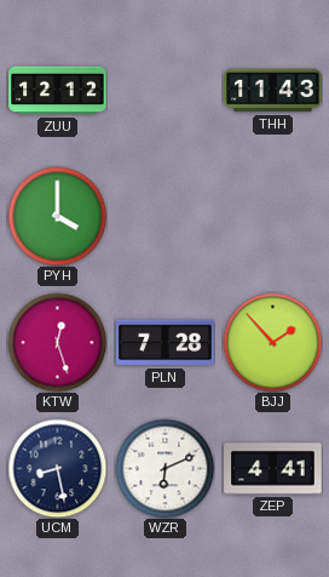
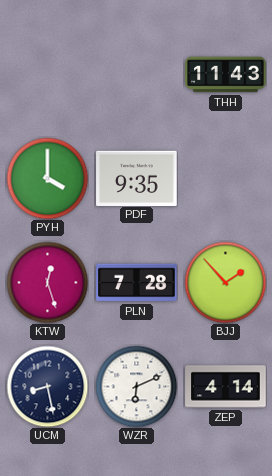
ZUU: 12:12 -> none (58, 91)
PDF: none -> 9:35 (137, 178)
ZEP: 4:41 -> 4:14 (226, 387)
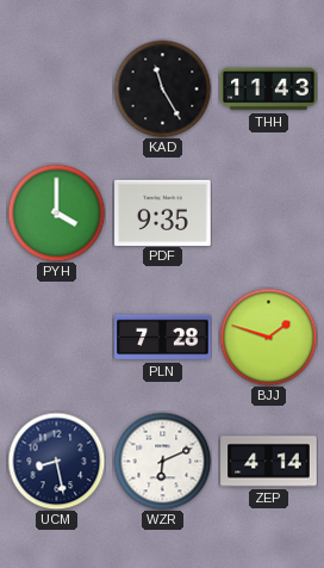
KAD: none -> 11:25 (162, 88)
KTW: 12:27 -> none (47, 282)
BJJ: 1:53 -> 1:48 (268, 337)
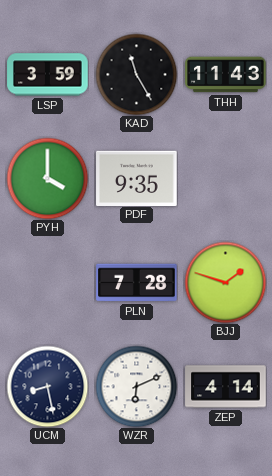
LSP: none -> 3:59 (48, 75)
